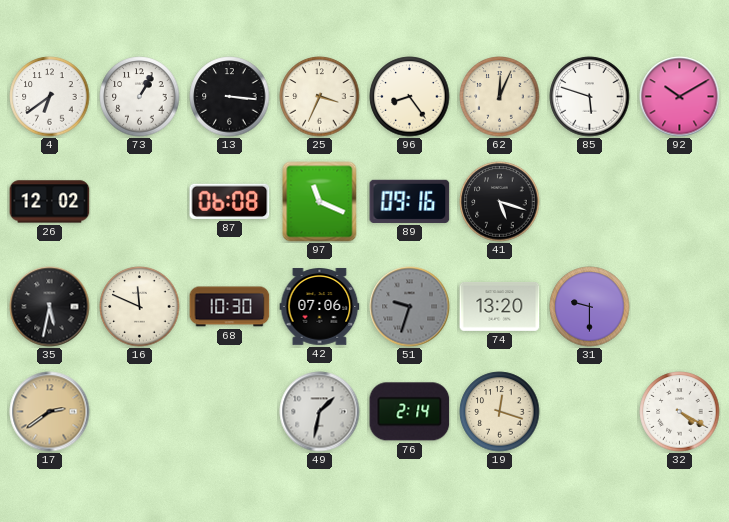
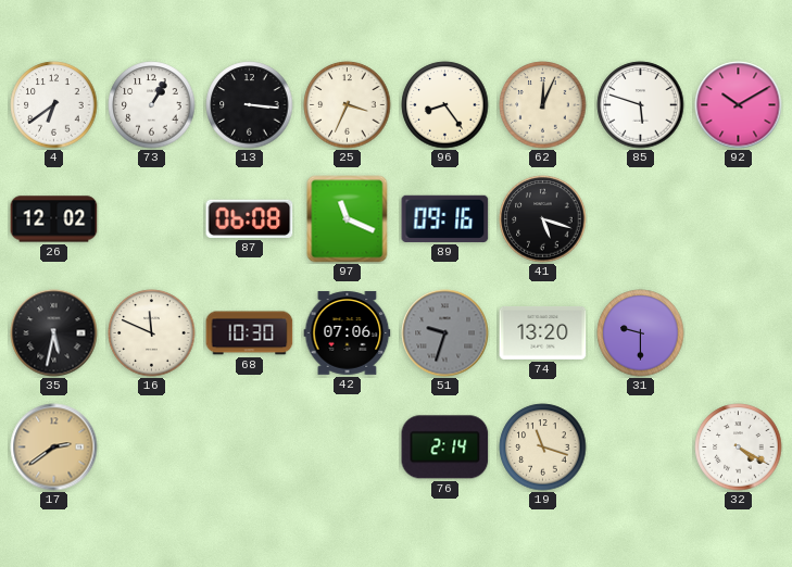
49: 1:32 -> none (320, 412)
19: 12:18 -> 11:18 (543, 448)
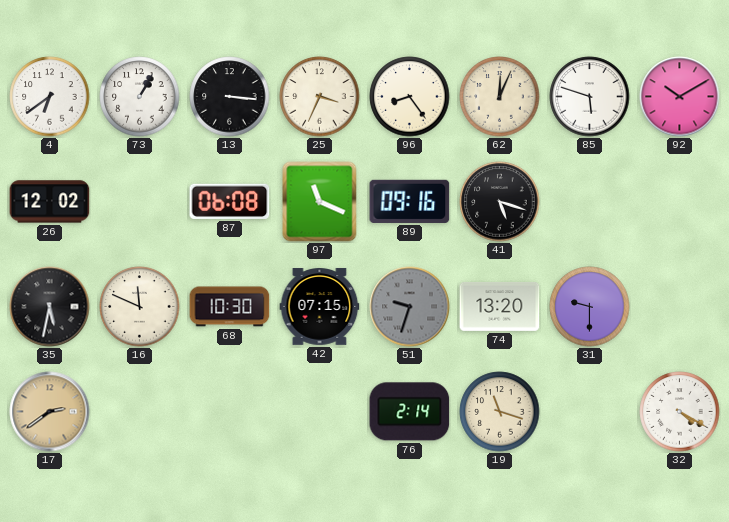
42: 07:06 -> 07:15 (320, 307)
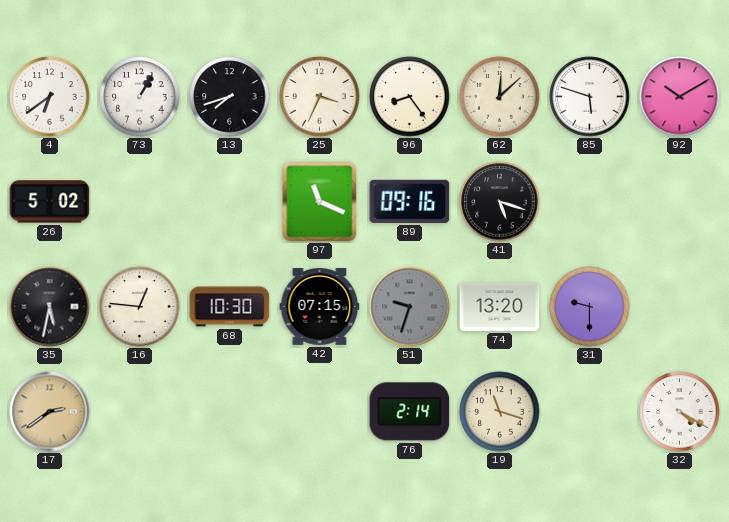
13: 3:16 -> 7:42 (230, 97)
62: 12:04 -> 12:08 (500, 97)
26: 12:02 -> 5:02 (50, 202)
87: 06:08 -> none (230, 201)
16: 11:49 -> 12:46 (140, 307)
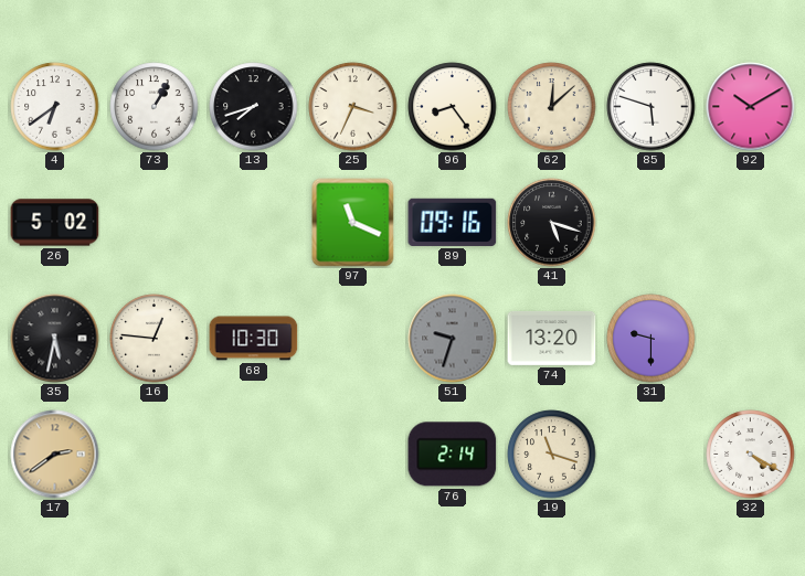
42: 07:15 -> none (320, 307)
